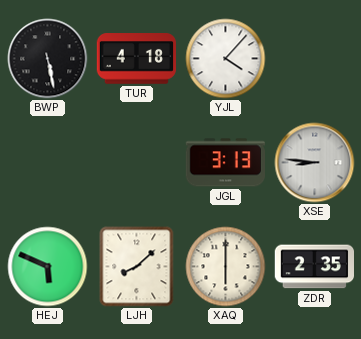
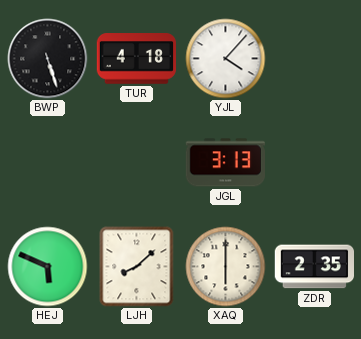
BWP: 5:28 -> 5:27 (48, 59)
XSE: 8:46 -> none (315, 163)
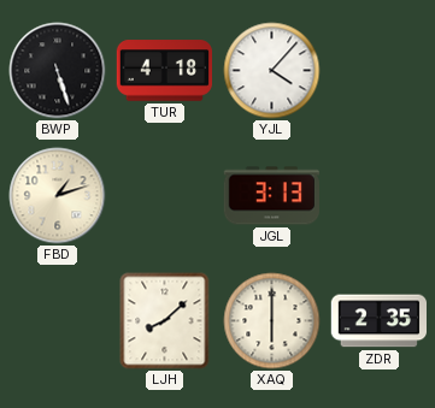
FBD: none -> 1:12 (58, 196)
HEJ: 5:49 -> none (48, 267)
